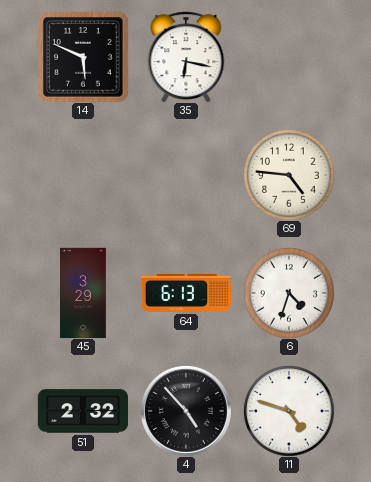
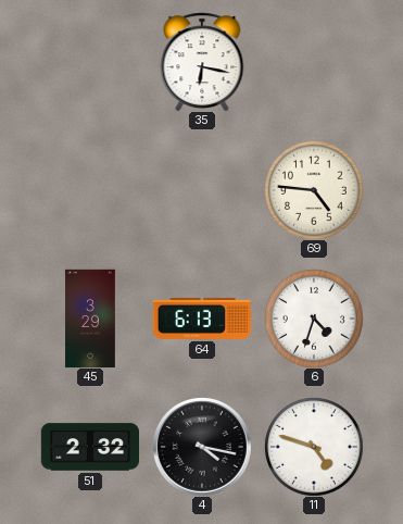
14: 5:49 -> none (83, 57)
4: 4:53 -> 4:17 (202, 447)
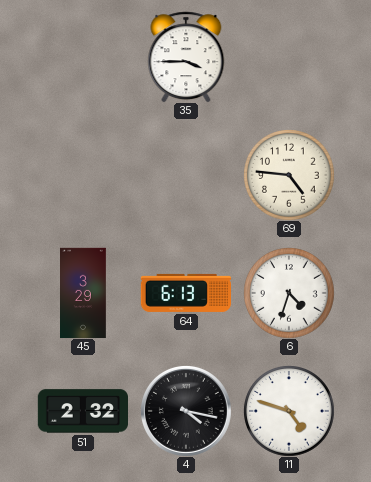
35: 6:17 -> 3:45 (186, 57)
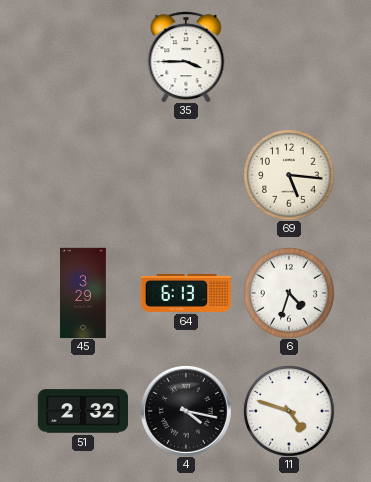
69: 4:46 -> 5:16 (289, 175)
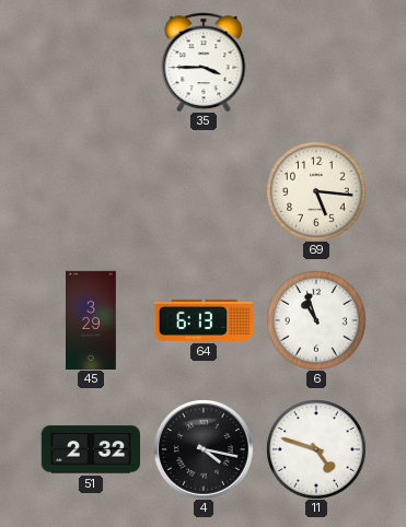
6: 4:33 -> 10:57 (316, 320)
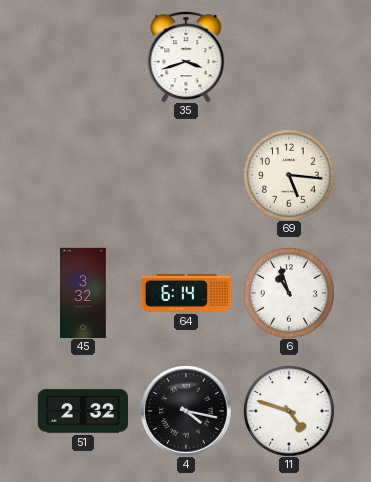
35: 3:45 -> 3:42 (186, 57)
45: 3:29 -> 3:32 (84, 293)
64: 6:13 -> 6:14 (185, 293)
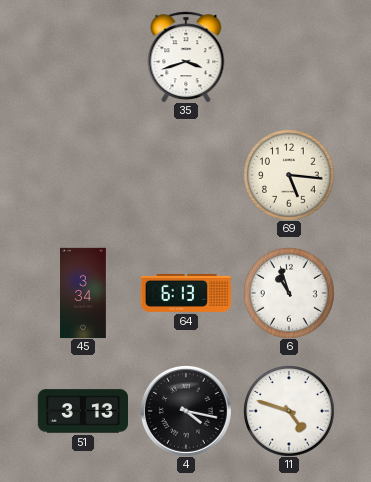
45: 3:32 -> 3:34 (84, 293)
64: 6:14 -> 6:13 (185, 293)
51: 2:32 -> 3:13 (82, 411)
